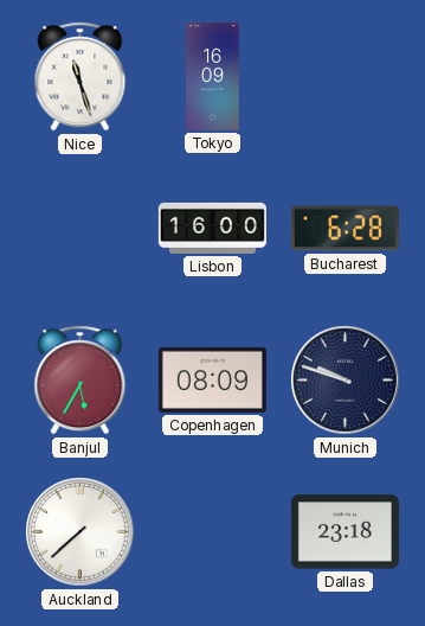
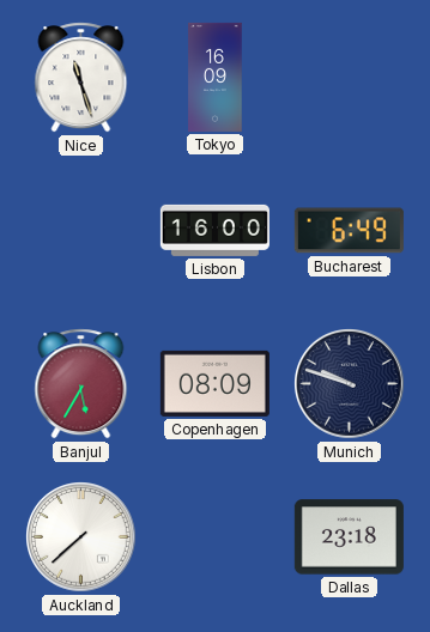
Bucharest: 6:28 -> 6:49 (349, 231)
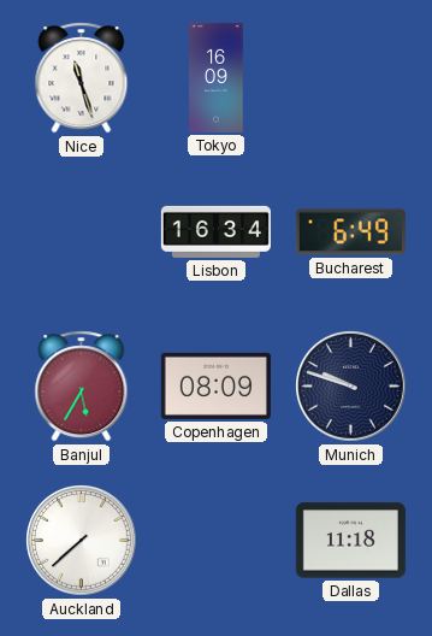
Lisbon: 16:00 -> 16:34 (215, 231)
Dallas: 23:18 -> 11:18 (350, 541)
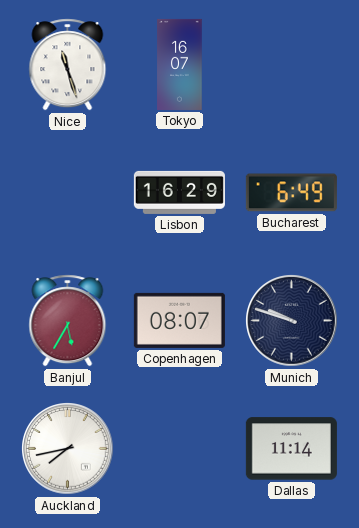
Tokyo: 16:09 -> 16:07 (180, 64)
Lisbon: 16:34 -> 16:29 (179, 192)
Copenhagen: 08:09 -> 08:07 (179, 320)
Auckland: 7:38 -> 7:43 (68, 449)
Dallas: 11:18 -> 11:14 (291, 449)
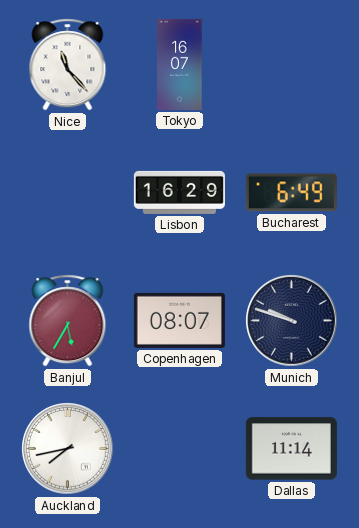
Nice: 11:27 -> 11:23 (68, 65)
